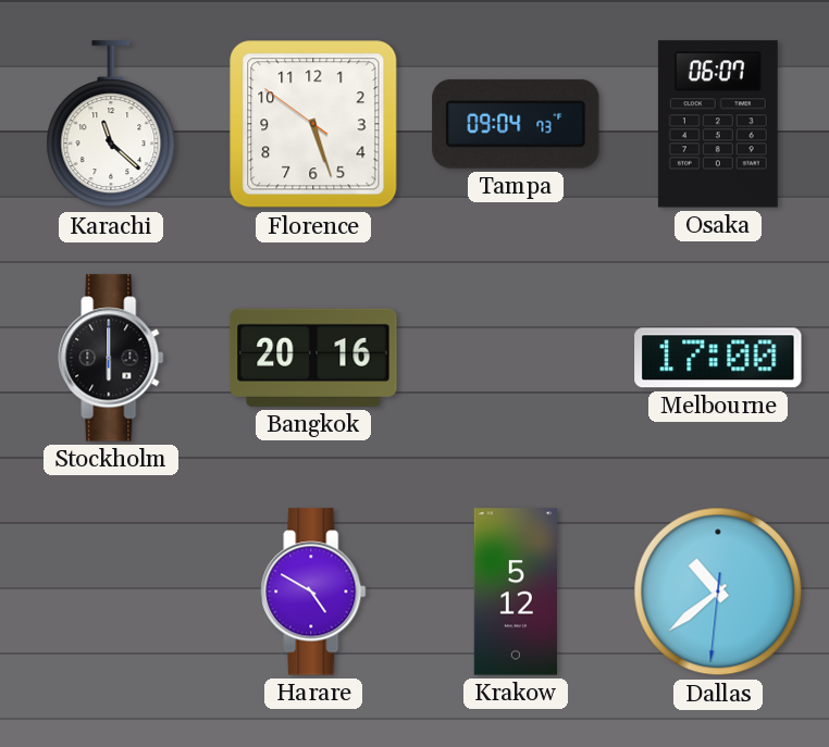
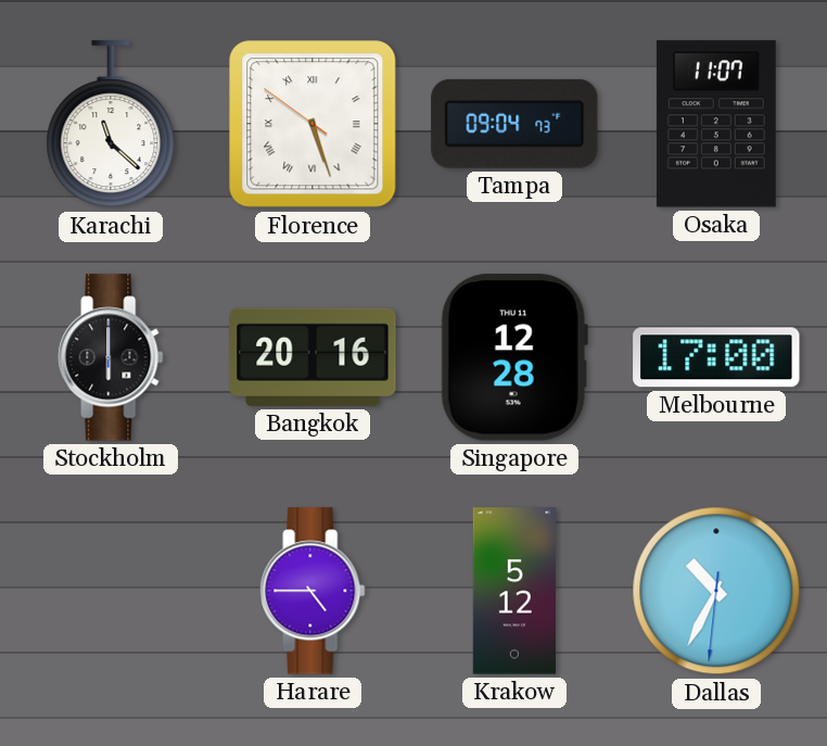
Florence numerals: Arabic -> Roman (313, 124)
Osaka: 06:07 -> 11:07 (716, 124)
Singapore: none -> 12:28 (514, 357)
Harare: 4:50 -> 4:45 (313, 591)
Dallas: 10:38 -> 10:34 (716, 591)
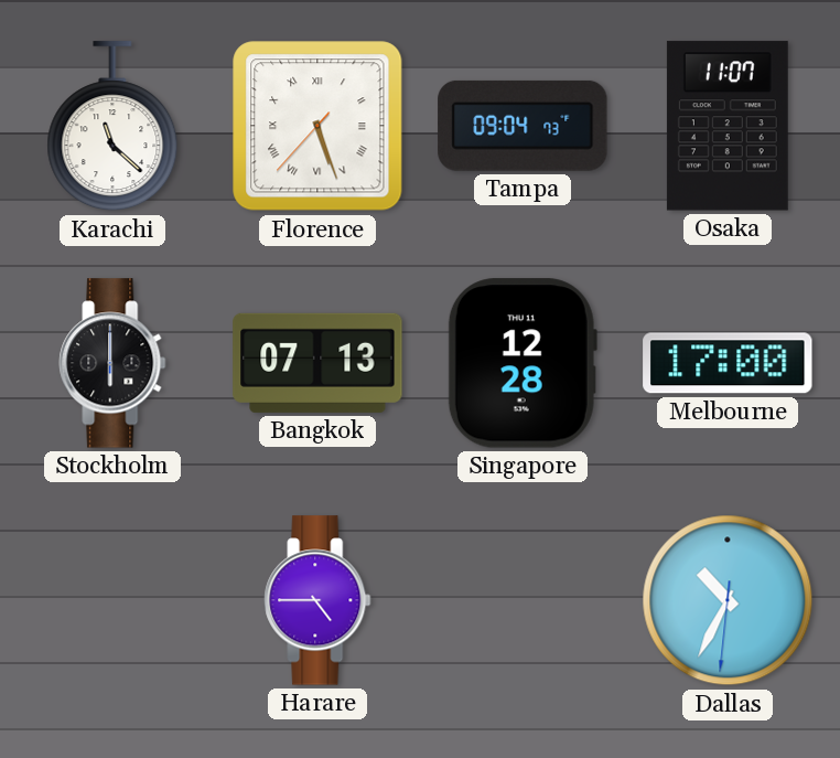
Florence: 5:26:51 -> 5:26:37 (317, 126)
Bangkok: 20:16 -> 07:13 (317, 363)
Krakow: 5:12 -> none (514, 591)
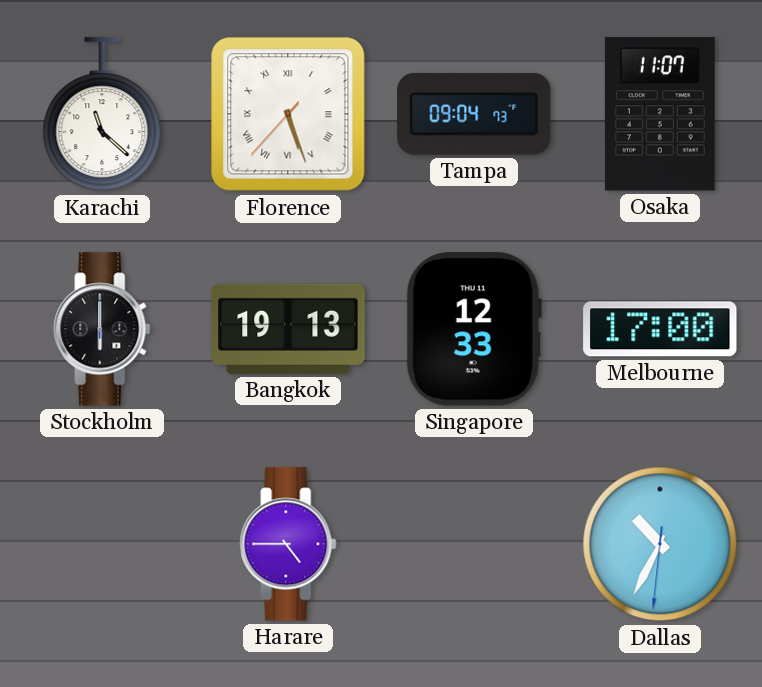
Bangkok: 07:13 -> 19:13 (288, 329)
Singapore: 12:28 -> 12:33 (474, 329)
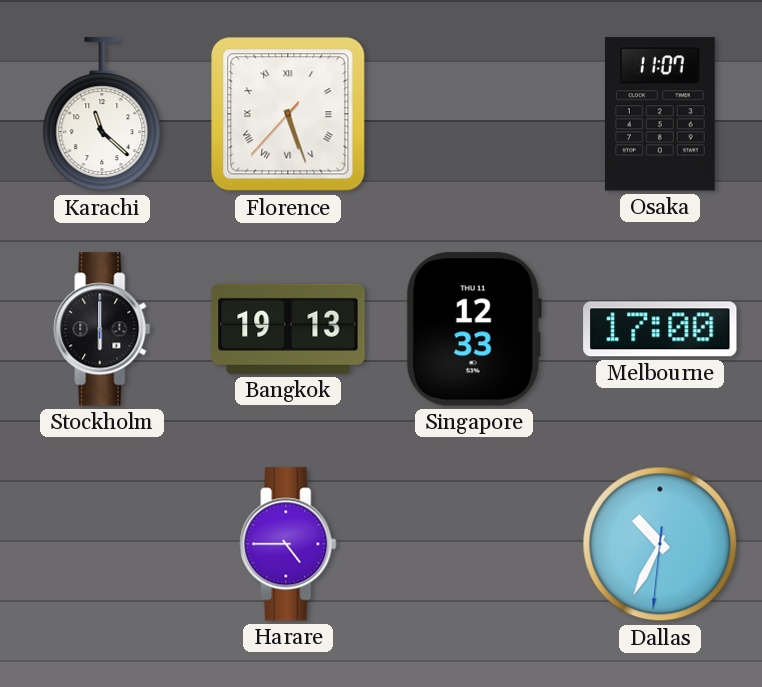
Tampa: 09:04 -> none (474, 114)
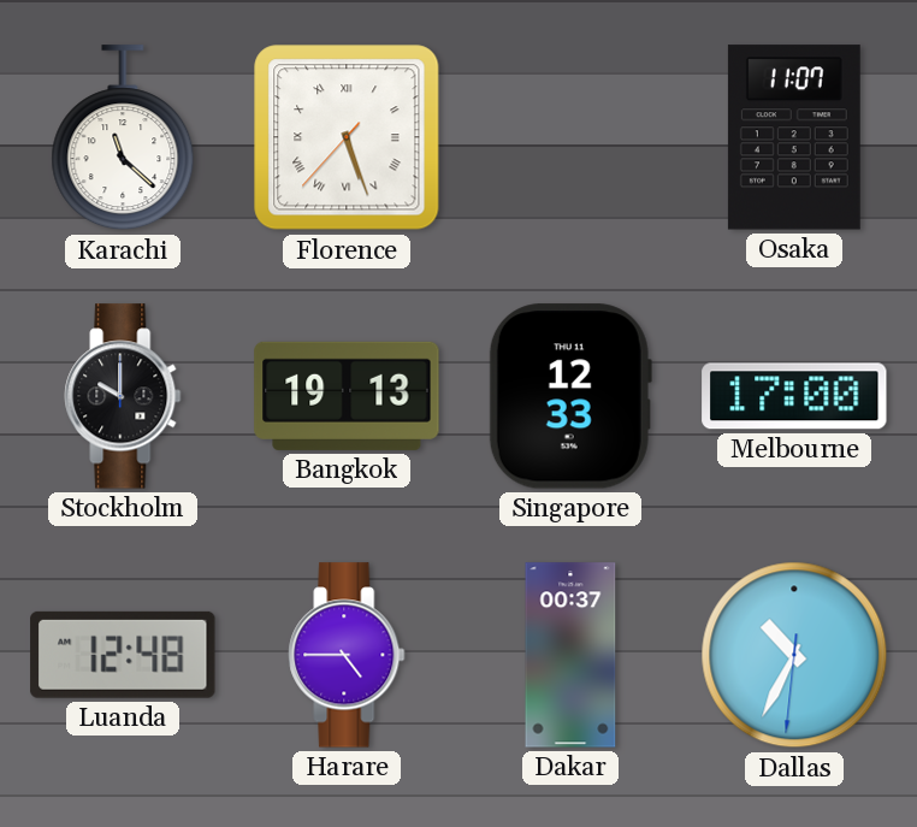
Stockholm: 6:00 -> 10:00 (123, 396)
Luanda: none -> 12:48 (123, 655)
Dakar: none -> 00:37 (570, 655)
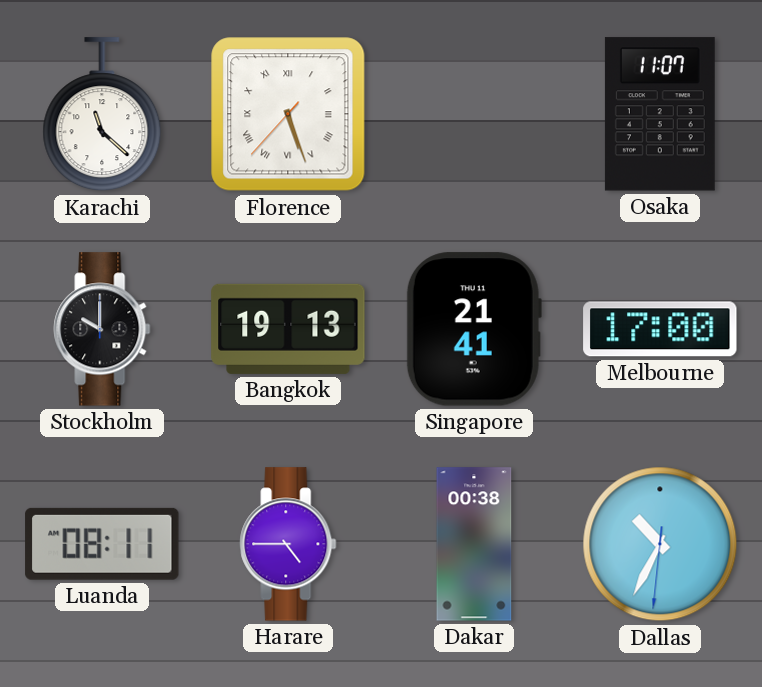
Singapore: 12:33 -> 21:41 (474, 329)
Luanda: 12:48 -> 08:11 (102, 544)
Dakar: 00:37 -> 00:38 (474, 544)
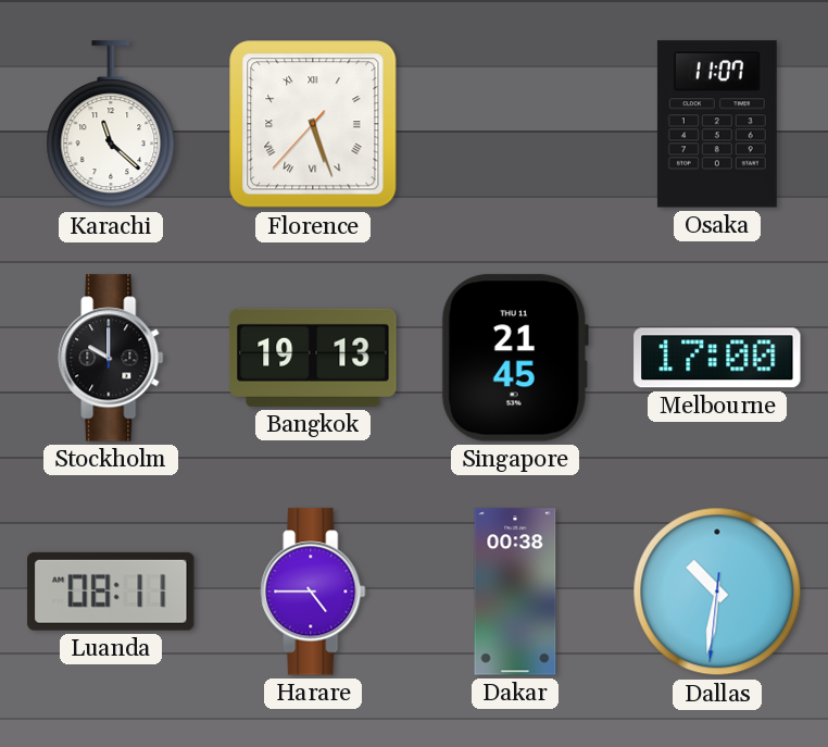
Singapore: 21:41 -> 21:45 (515, 358)
Dallas: 10:34 -> 10:31 (717, 592)
